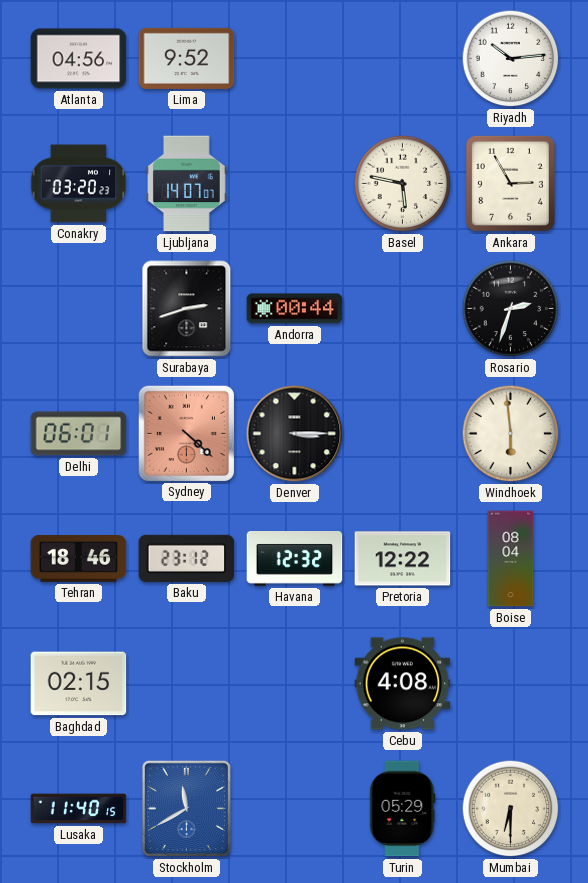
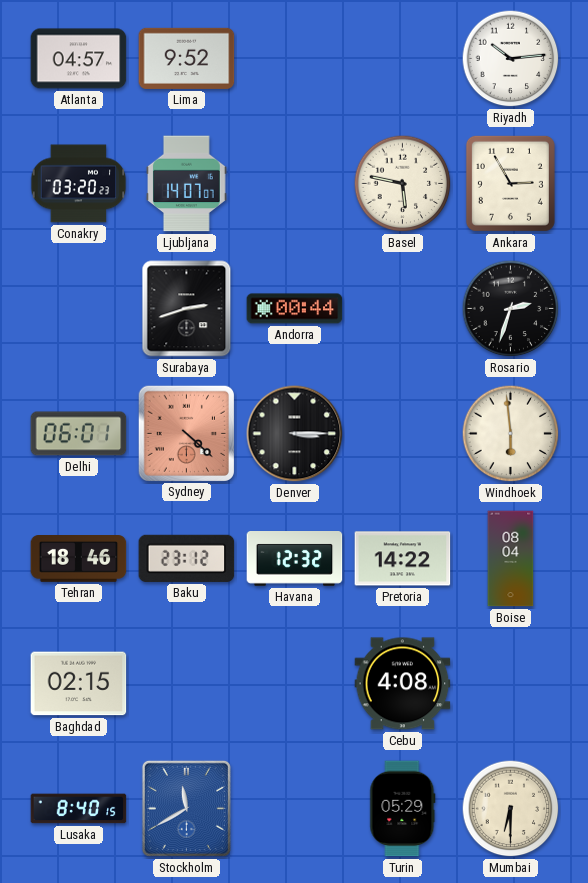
Atlanta: 04:56 -> 04:57 (79, 59)
Pretoria: 12:22 -> 14:22 (403, 559)
Lusaka: 11:40 -> 8:40 (79, 809)
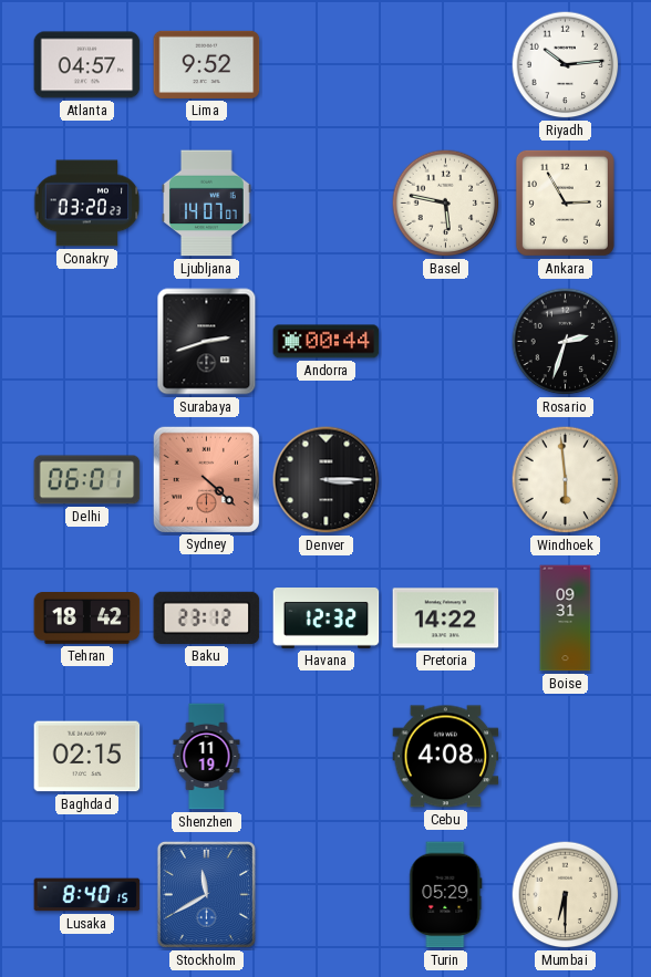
Tehran: 18:46 -> 18:42 (87, 619)
Boise: 08:04 -> 09:31 (566, 619)
Shenzhen: none -> 11:19 (207, 757)
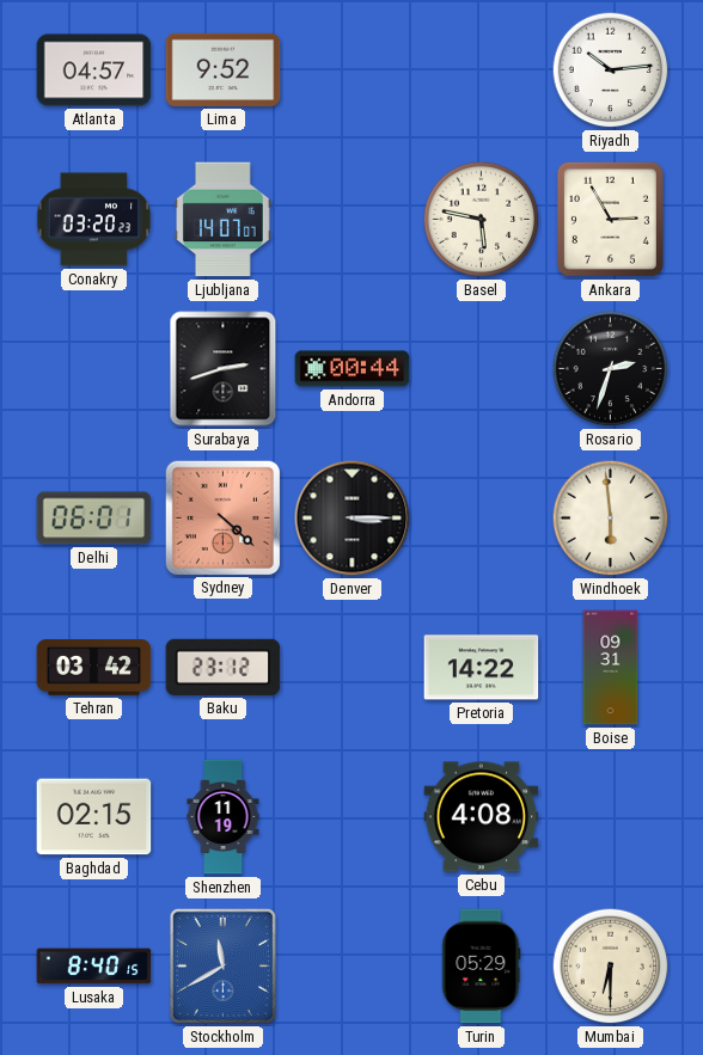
Tehran: 18:42 -> 03:42 (94, 668)
Havana: 12:32 -> none (327, 619)
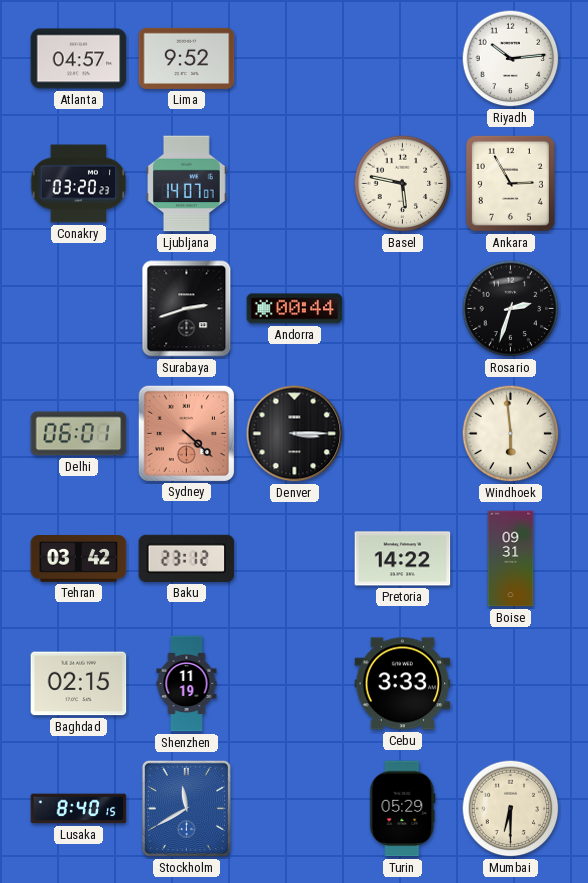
Cebu: 4:08 -> 3:33 (403, 684)
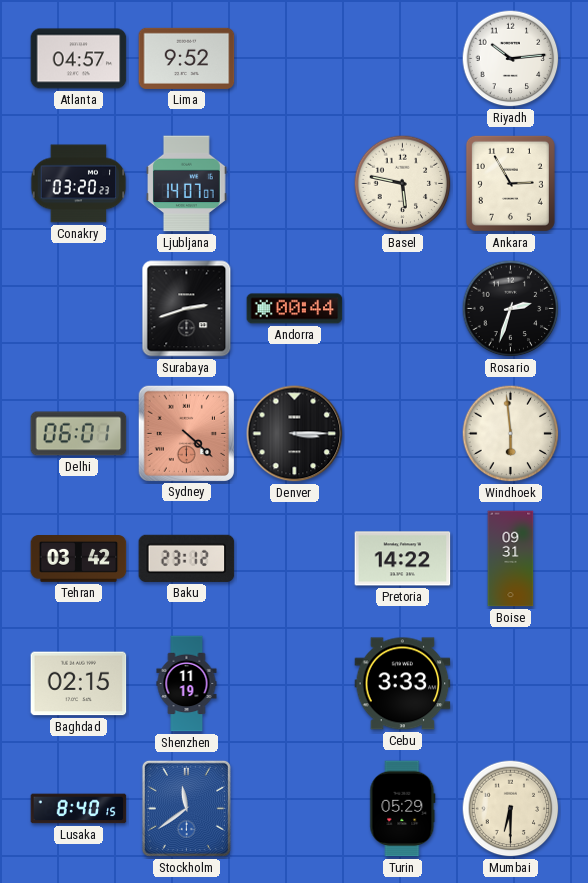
Stockholm: 11:40 -> 11:39 (186, 808)
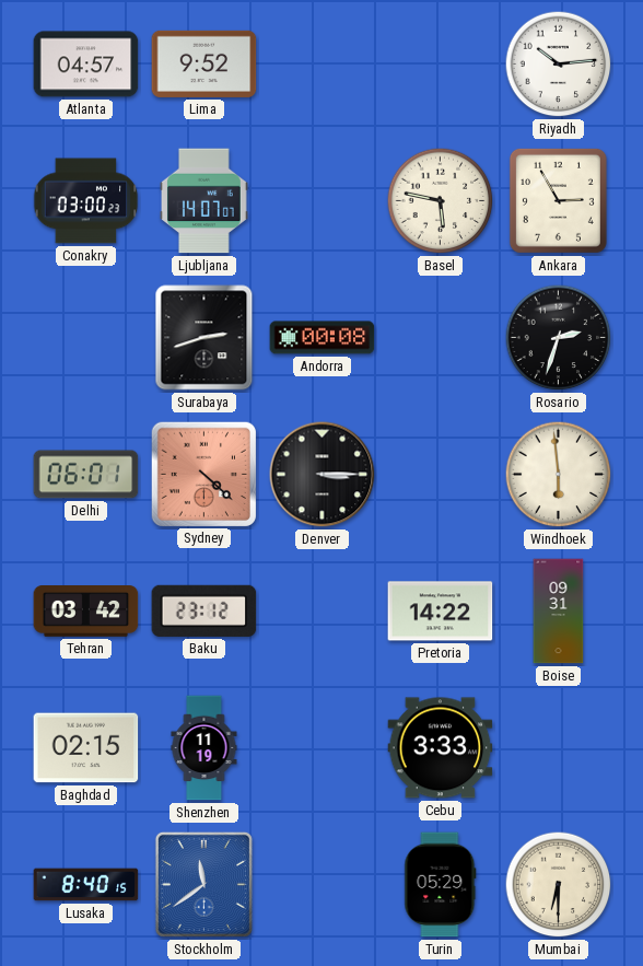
Conakry: 03:20 -> 03:00 (86, 201)
Andorra: 00:44 -> 00:08 (323, 338)
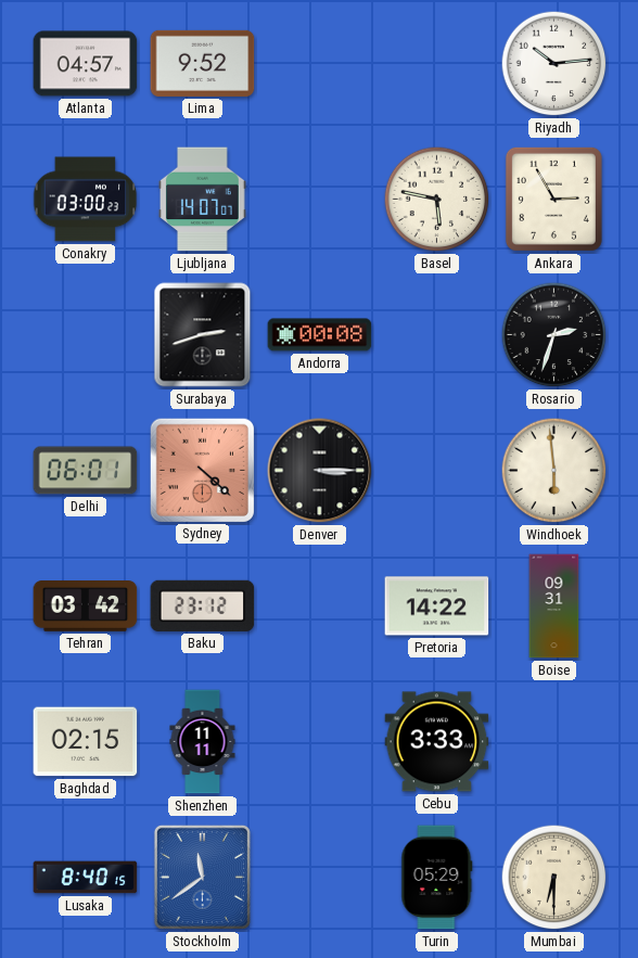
Shenzhen: 11:19 -> 11:11 (203, 742)
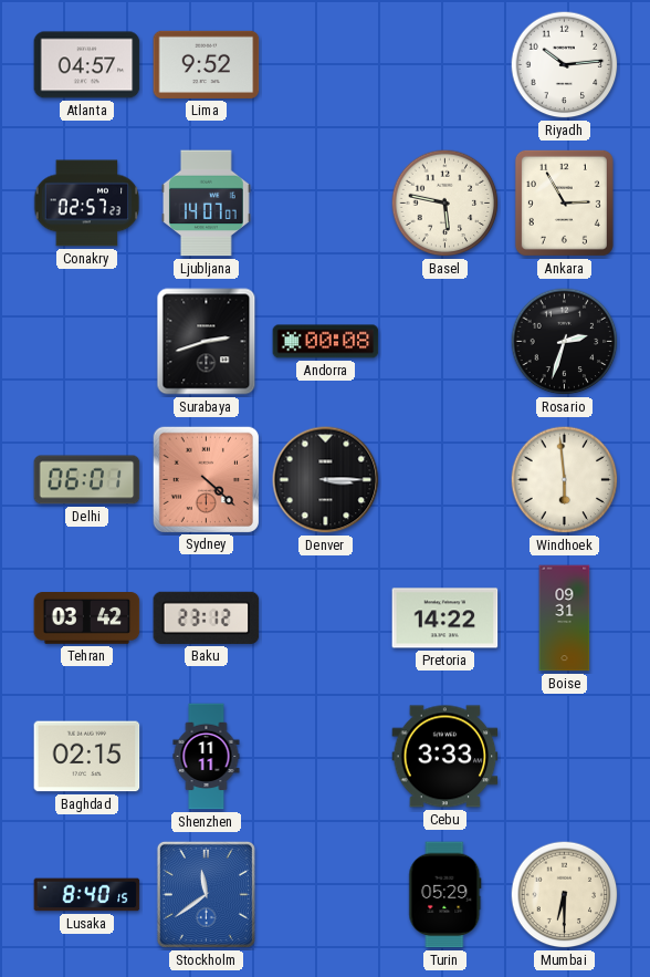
Conakry: 03:00 -> 02:57 (87, 204)
